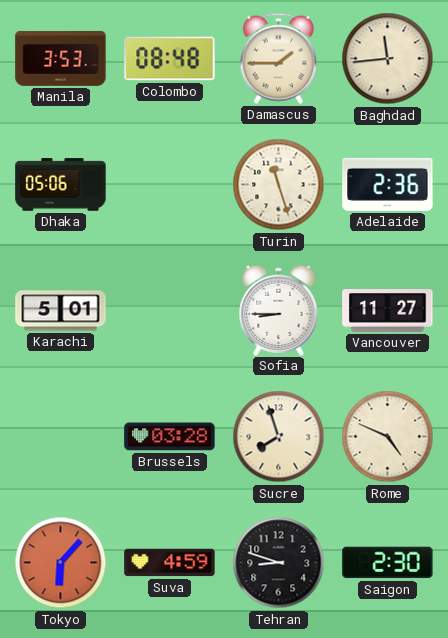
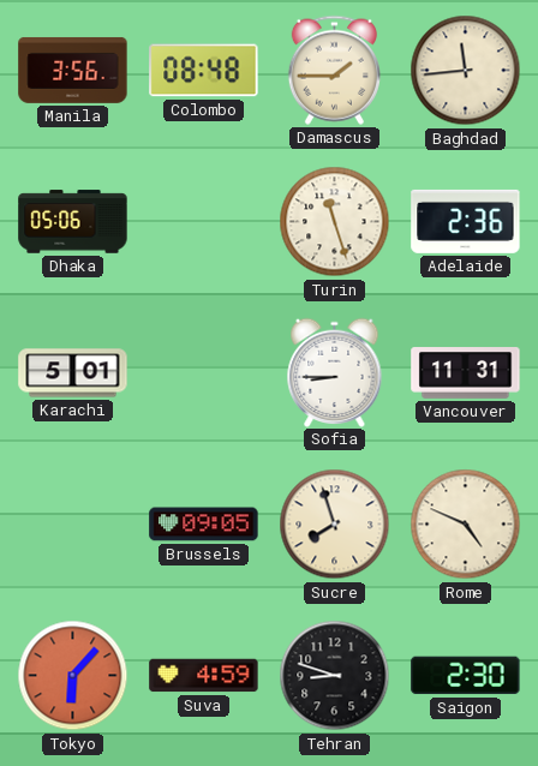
Manila: 3:53 -> 3:56 (73, 70)
Vancouver: 11:27 -> 11:31 (466, 373)
Brussels: 03:28 -> 09:05 (204, 525)
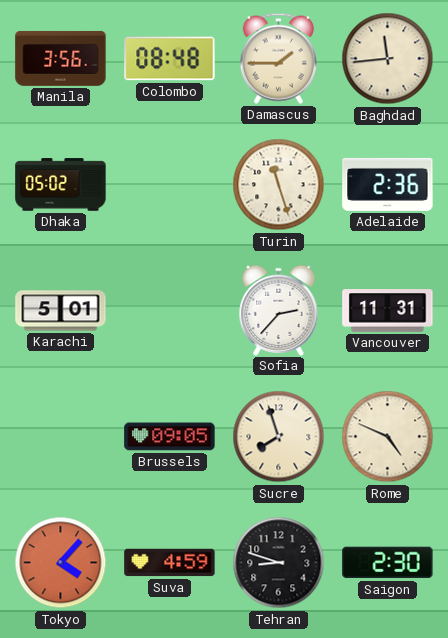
Dhaka: 05:06 -> 05:02 (61, 185)
Sofia: 8:45 -> 2:37 (279, 310)
Tokyo: 6:07 -> 4:07 (61, 563)
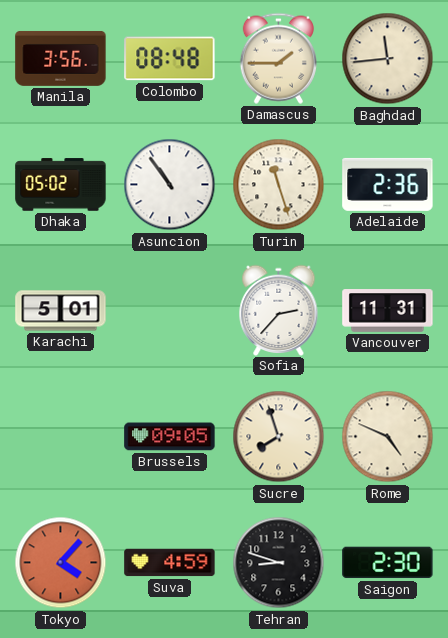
Asuncion: none -> 10:54 (170, 185)
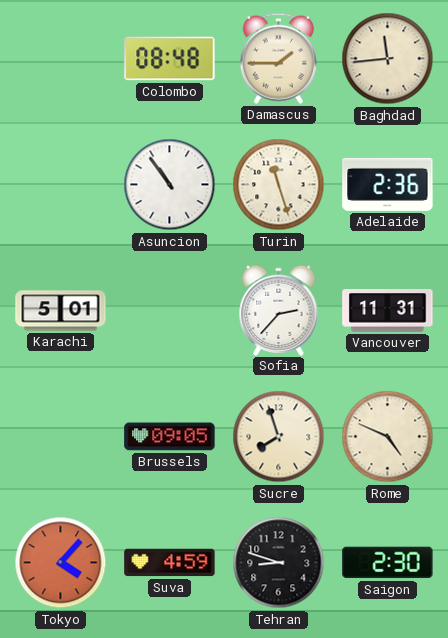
Manila: 3:56 -> none (61, 58)
Dhaka: 05:02 -> none (61, 185)
